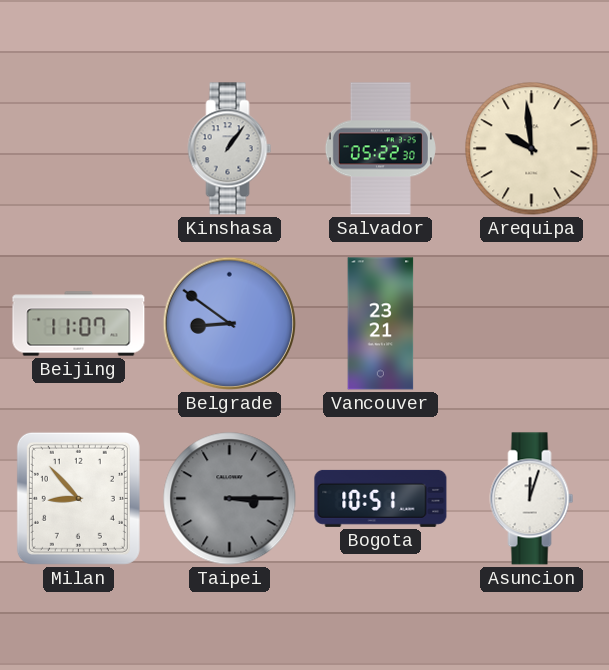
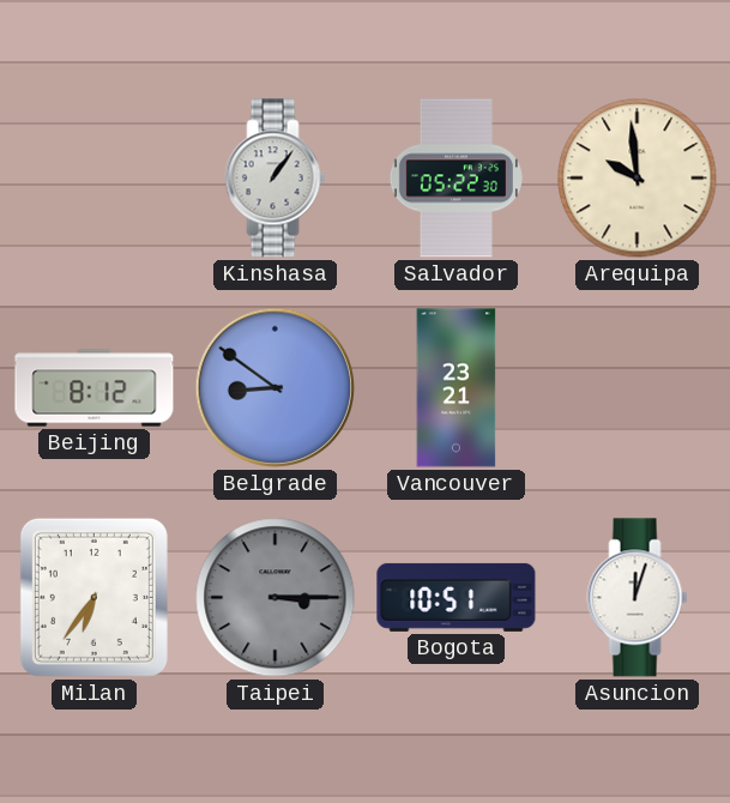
Beijing: 11:07 -> 8:12 (95, 388)
Milan: 8:53 -> 6:36 (93, 597)
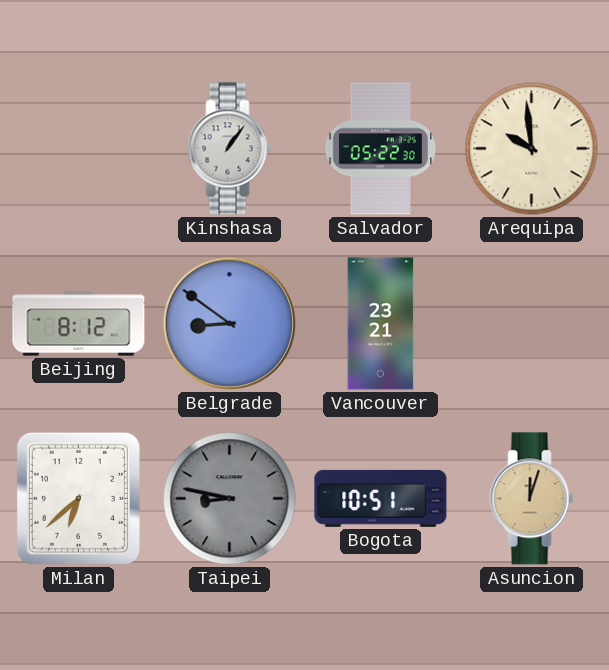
Milan: 6:36 -> 6:38 (78, 498)
Taipei: 3:15 -> 8:47 (230, 499)
Asuncion dial: white -> champagne (532, 499)
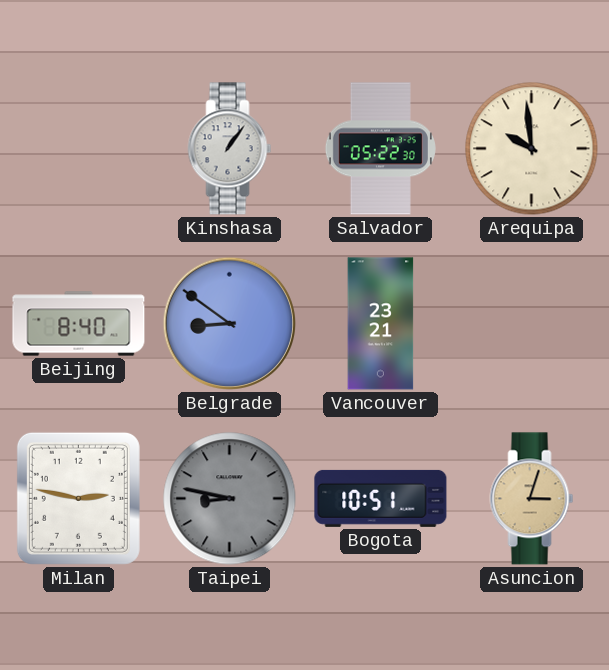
Beijing: 8:12 -> 8:40 (79, 324)
Milan: 6:38 -> 2:47 (78, 498)
Asuncion: 12:03 -> 3:03 (532, 499)
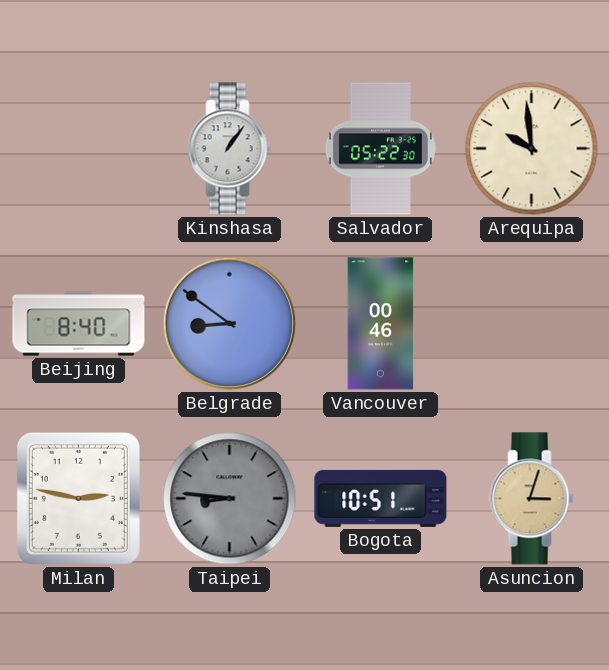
Vancouver: 23:21 -> 00:46 (381, 324)
Taipei: 8:47 -> 8:46 (230, 499)
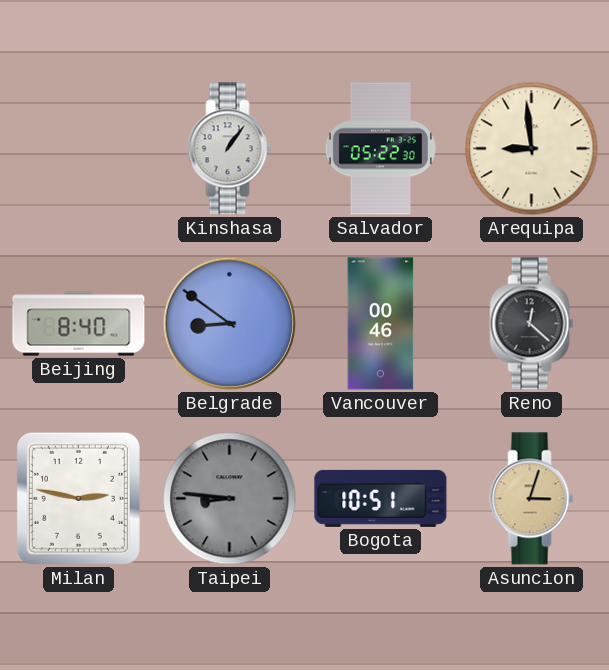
Arequipa: 9:59 -> 8:59 (532, 149)
Reno: none -> 12:22 (532, 324)
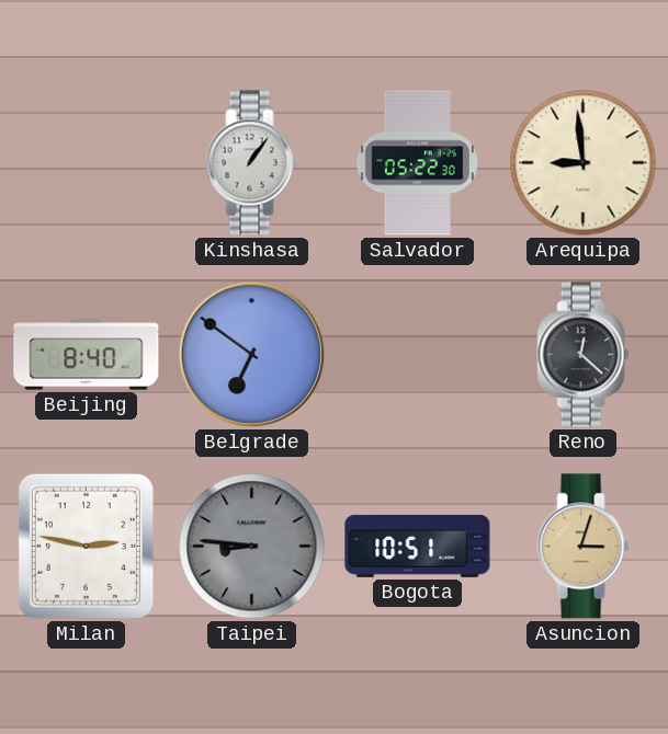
Belgrade: 8:51 -> 6:51 (251, 354)
Vancouver: 00:46 -> none (381, 324)
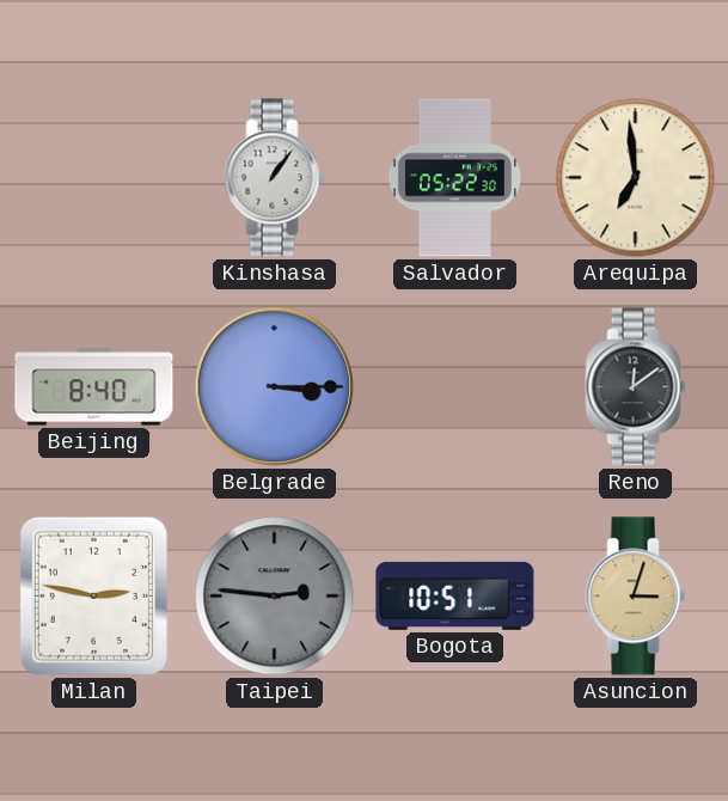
Arequipa: 8:59 -> 6:59 (636, 178)
Belgrade: 6:51 -> 3:15 (274, 386)
Reno: 12:22 -> 12:09 (636, 387)
Taipei: 8:46 -> 2:46 (275, 597)
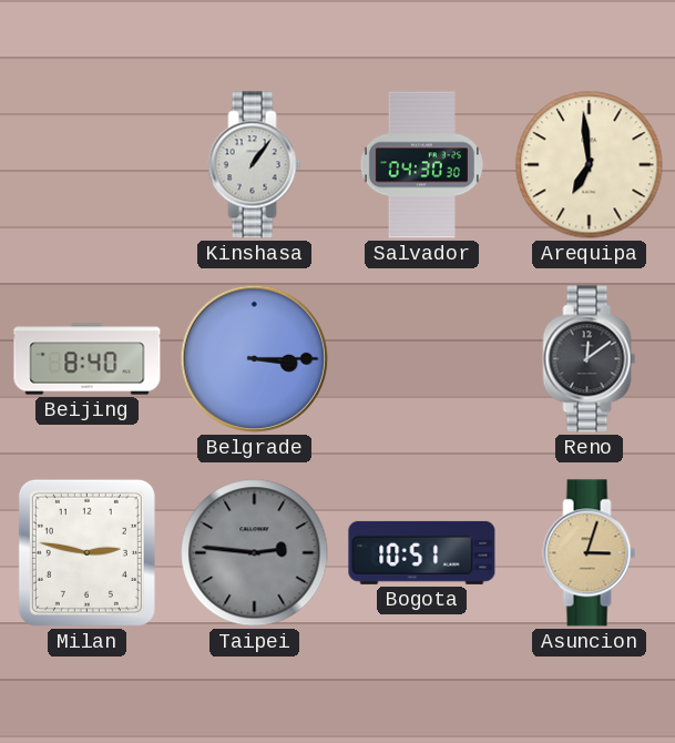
Salvador: 05:22 -> 04:30 (421, 165)
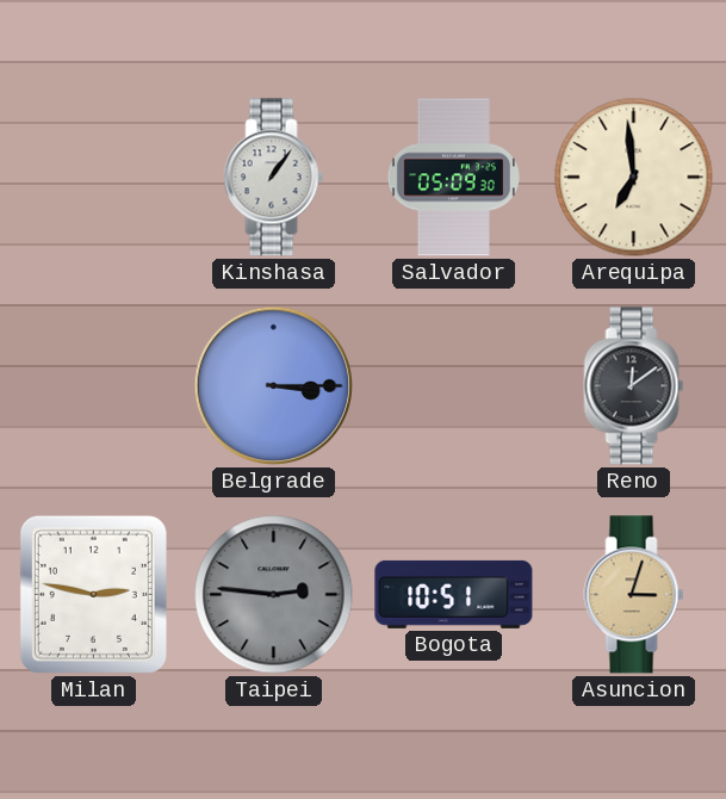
Salvador: 04:30 -> 05:09 (453, 178)
Beijing: 8:40 -> none (88, 359)
